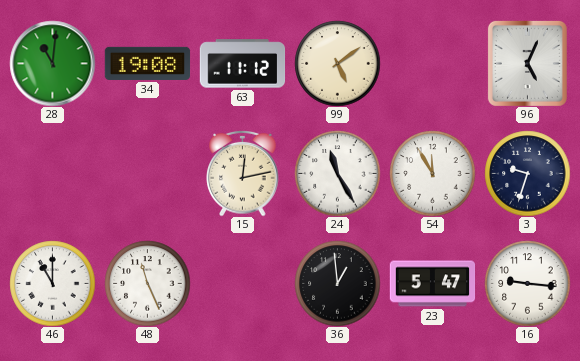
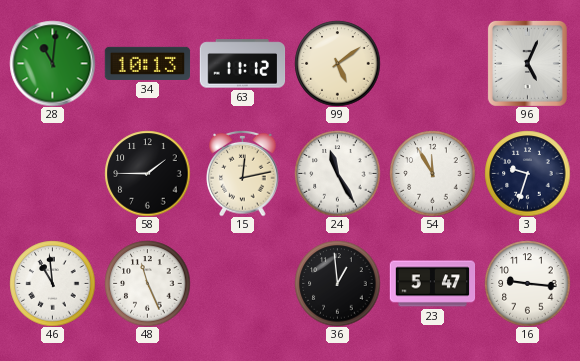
34: 19:08 -> 10:13 (147, 63)
58: none -> 1:45 (147, 173)
46: 11:00 -> 10:59 (52, 283)
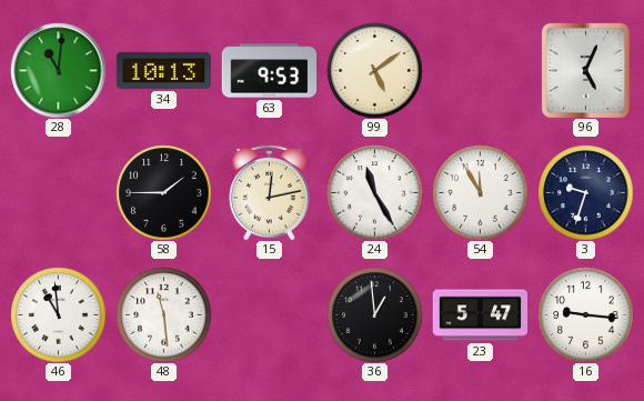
63: 11:12 -> 9:53 (269, 71)
48: 11:26 -> 11:29 (163, 314)
